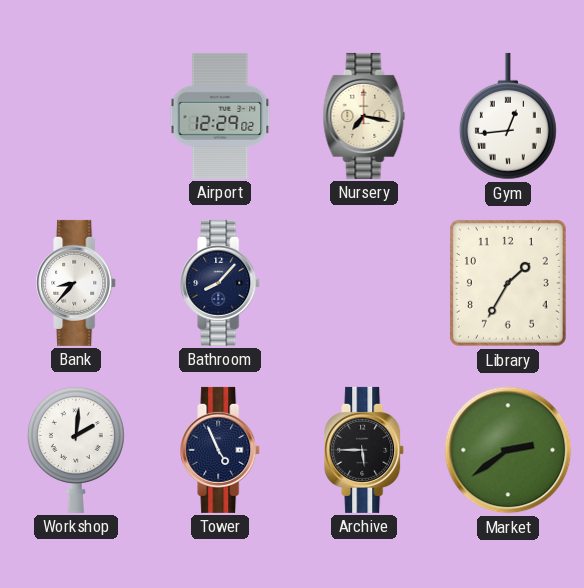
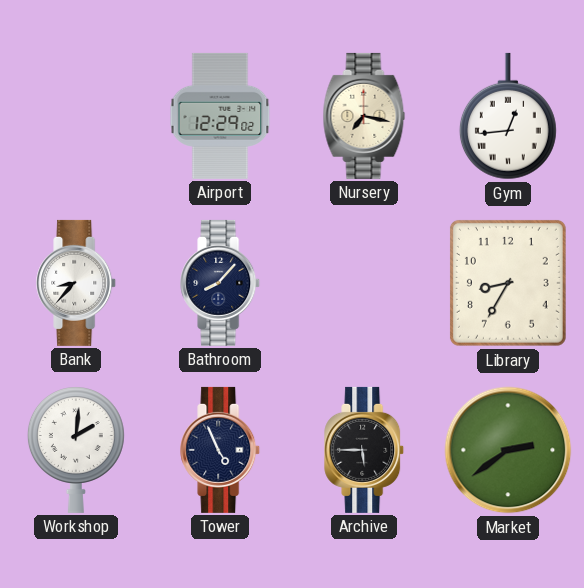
Library: 1:35 -> 8:35 (508, 283)
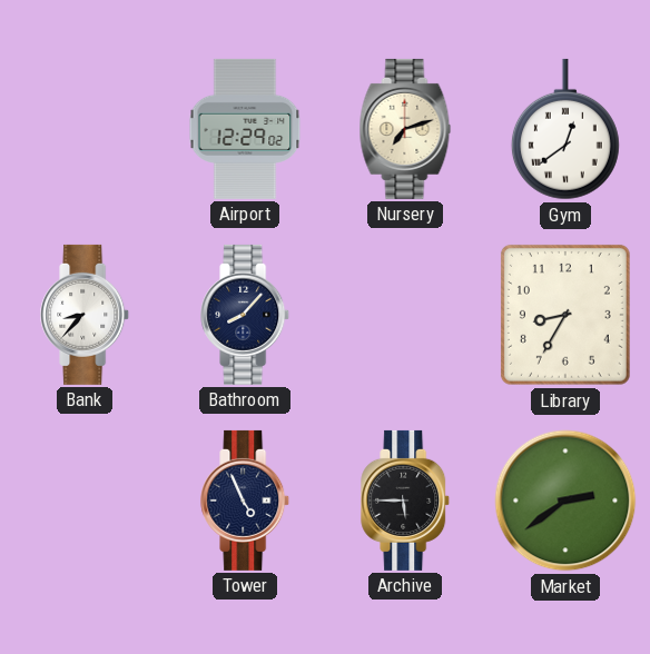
Nursery: 7:17 -> 7:12 (405, 129)
Gym: 12:44 -> 12:39 (565, 129)
Workshop: 2:01 -> none (76, 450)
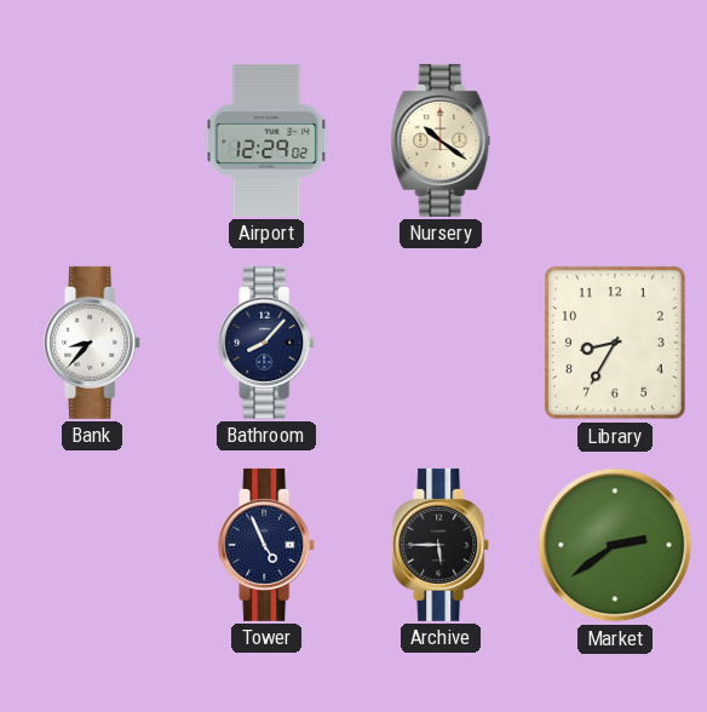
Nursery: 7:12 -> 10:21 (441, 140)
Gym: 12:39 -> none (565, 129)
